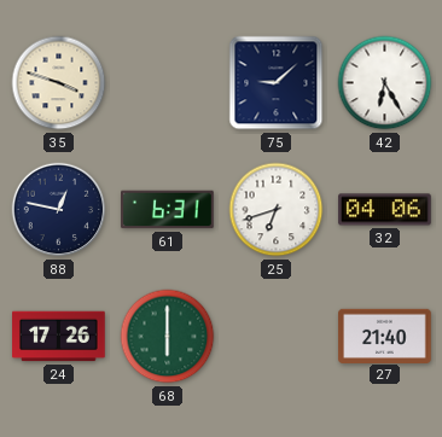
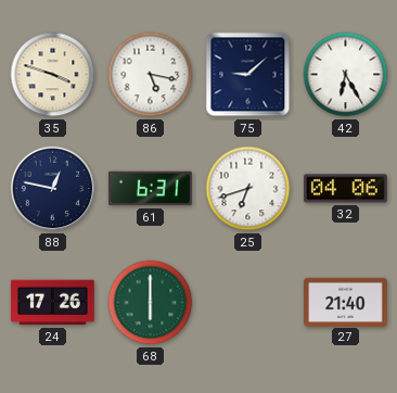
86: none -> 5:17 (151, 75)
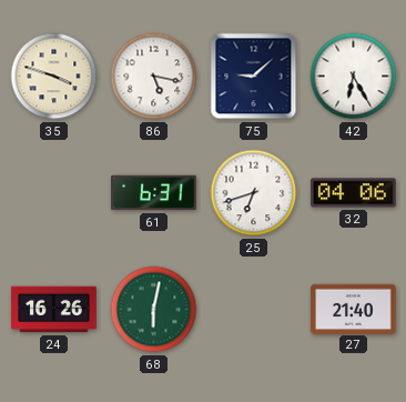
88: 12:47 -> none (53, 189)
24: 17:26 -> 16:26 (54, 310)
68: 6:00 -> 6:02 (154, 310)
